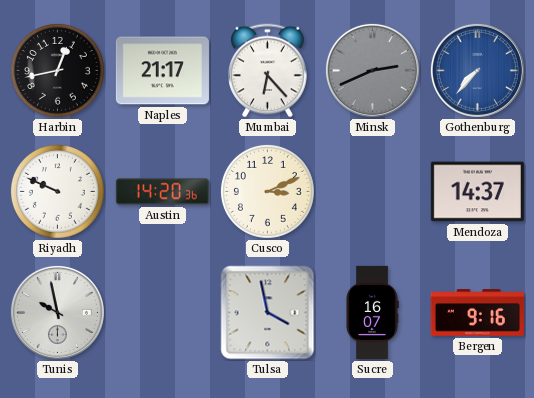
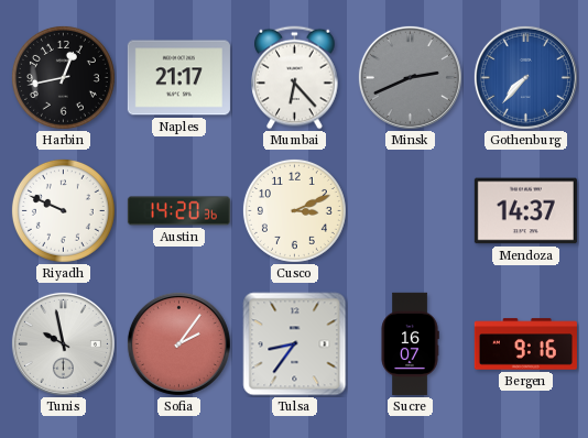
Sofia: none -> 2:06 (178, 343)
Tulsa: 3:58 -> 8:36 (295, 344)
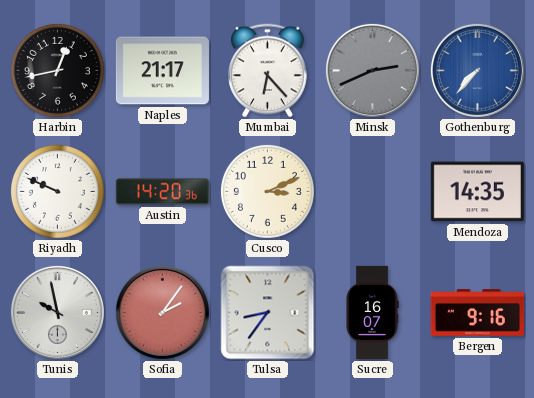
Mendoza: 14:37 -> 14:35 (477, 192)
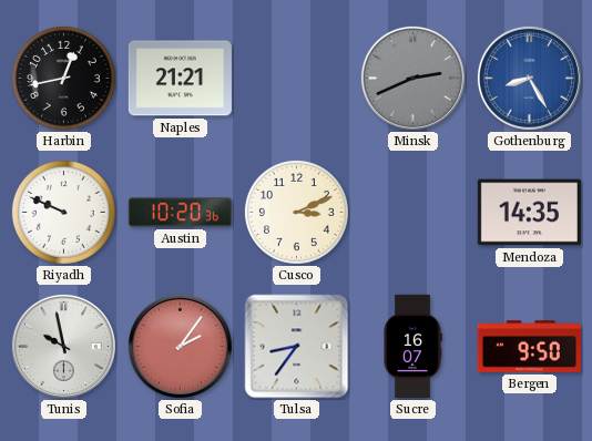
Naples: 21:17 -> 21:21 (180, 79)
Mumbai: 6:23 -> none (268, 71)
Gothenburg: 7:37 -> 8:25 (529, 78)
Austin: 14:20 -> 10:20 (180, 213)
Bergen: 9:16 -> 9:50 (529, 347)
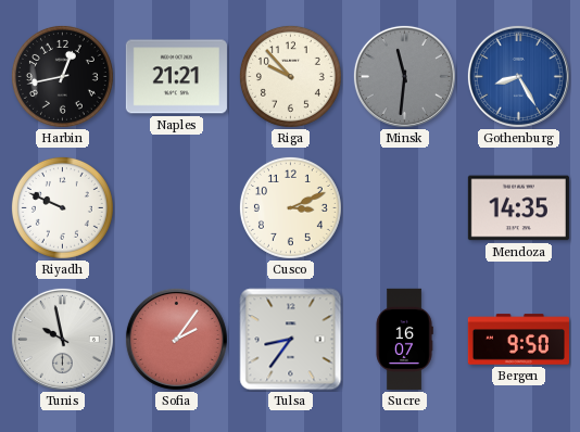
Riga: none -> 9:53 (290, 76)
Minsk: 2:41 -> 11:31 (404, 76)
Austin: 10:20 -> none (180, 213)
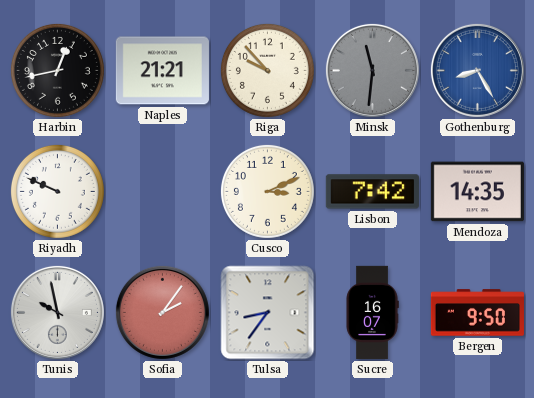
Lisbon: none -> 7:42 (372, 192)
